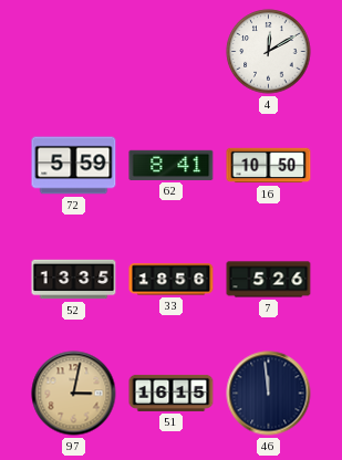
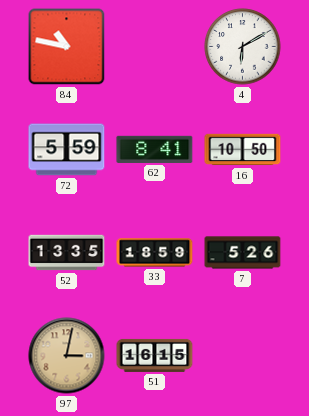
84: none -> 10:47 (67, 47)
4: 12:10 -> 6:10 (243, 47)
33: 18:56 -> 18:59 (155, 253)
46: 11:59 -> none (269, 394)
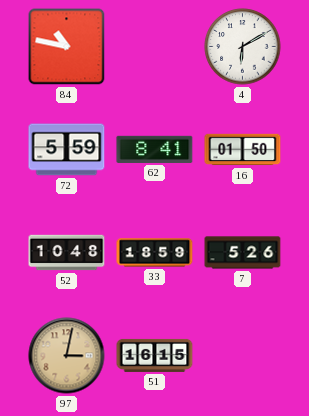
16: 10:50 -> 01:50 (243, 150)
52: 13:35 -> 10:48 (67, 253)
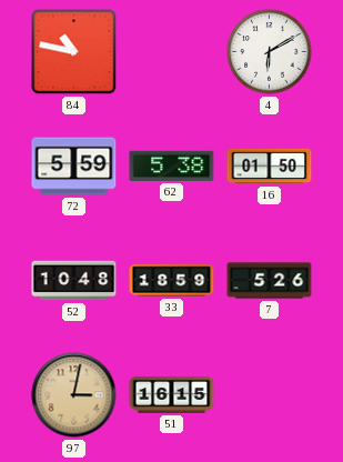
62: 8:41 -> 5:38 (172, 165)
